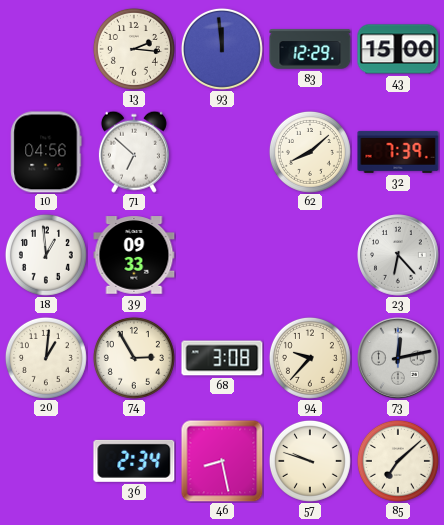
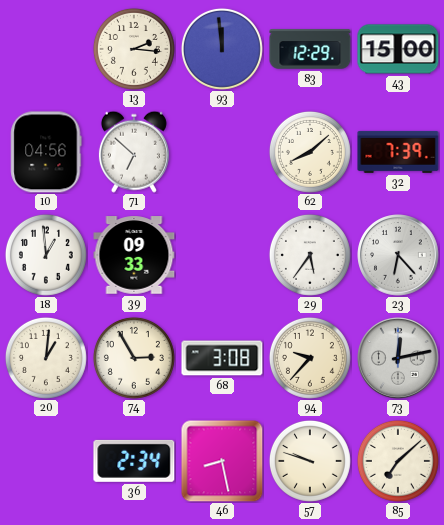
29: none -> 5:36 (310, 255)
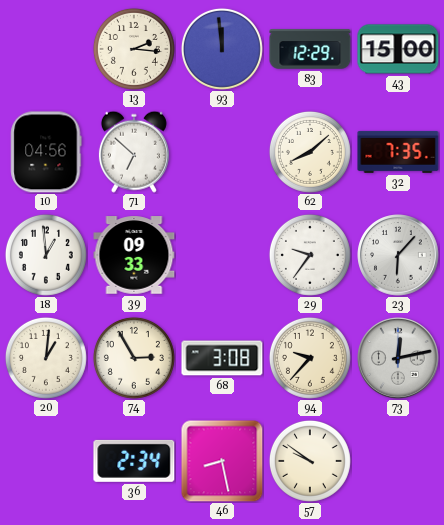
32: 7:39 -> 7:35 (398, 152)
29: 5:36 -> 9:36 (310, 255)
23: 6:23 -> 6:07 (398, 255)
57: 9:48 -> 9:51 (310, 461)
85: 7:08 -> none (398, 461)
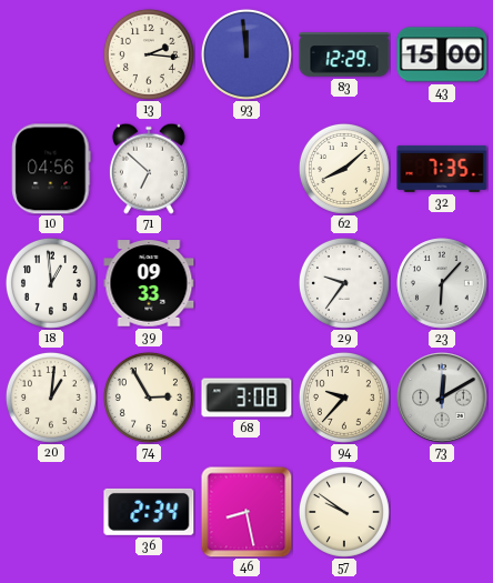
73: 12:13 -> 12:10 (442, 398)
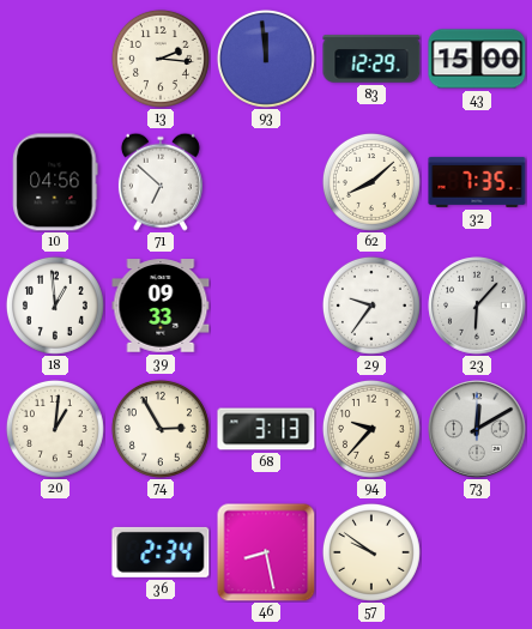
68: 3:08 -> 3:13 (266, 429)
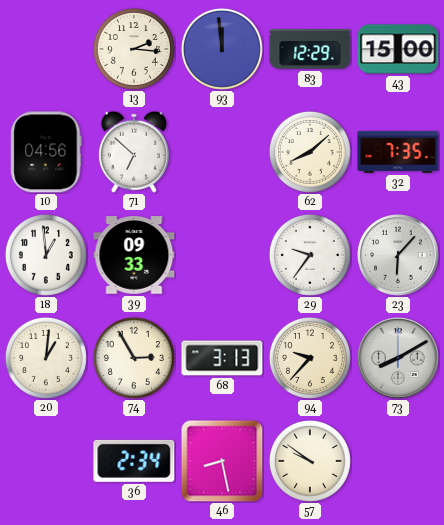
73: 12:10 -> 8:10 (398, 358)
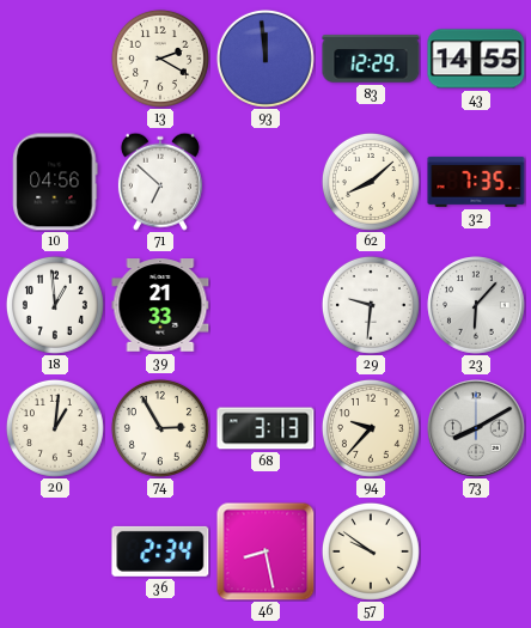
13: 2:16 -> 2:20 (160, 59)
43: 15:00 -> 14:55 (476, 59)
39: 09:33 -> 21:33 (160, 305)
29: 9:36 -> 9:31 (371, 305)
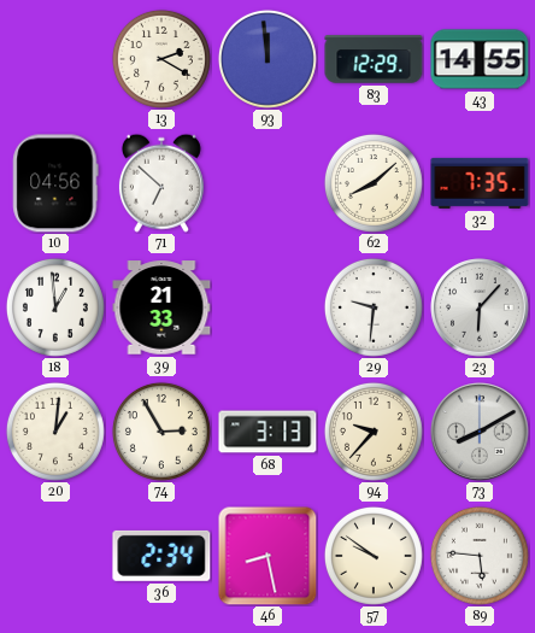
89: none -> 5:46 (480, 556)
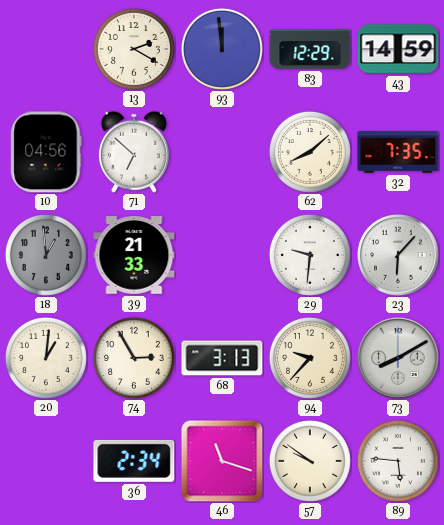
43: 14:55 -> 14:59 (398, 49)
18 dial: white -> grey (46, 255)
46: 8:28 -> 11:18 (222, 461)
